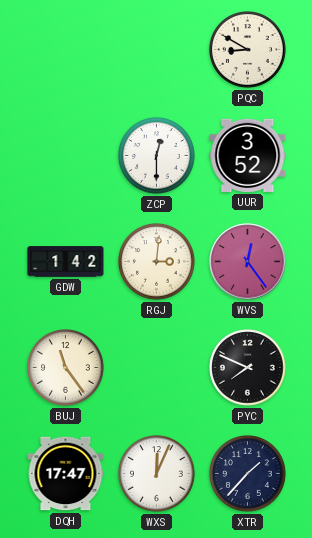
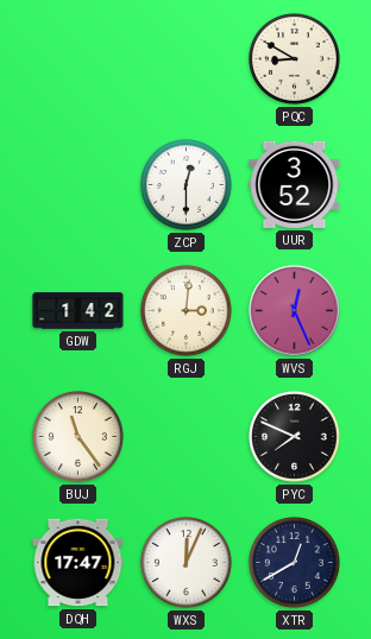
WVS: 12:24 -> 12:26 (295, 311)
XTR: 1:37 -> 12:40 (295, 563)
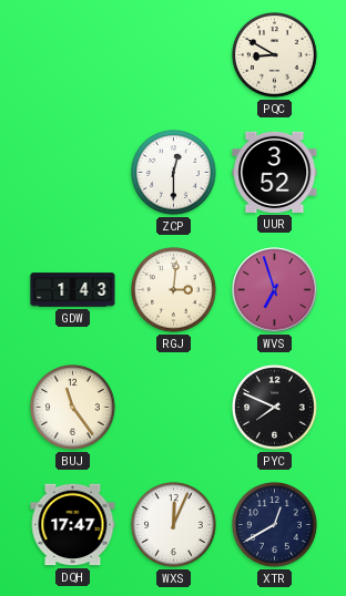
GDW: 1:42 -> 1:43 (73, 290)
WVS: 12:26 -> 6:57 (275, 290)
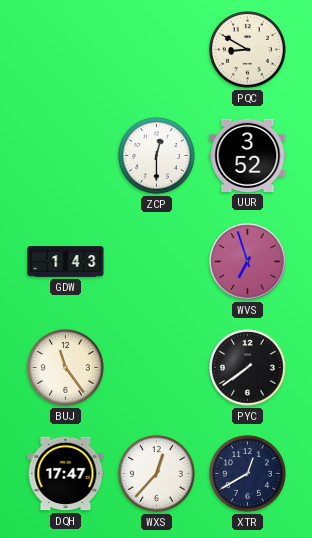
RGJ: 3:01 -> none (174, 290)
PYC: 7:49 -> 7:39 (248, 368)
WXS: 12:04 -> 12:37 (157, 474)
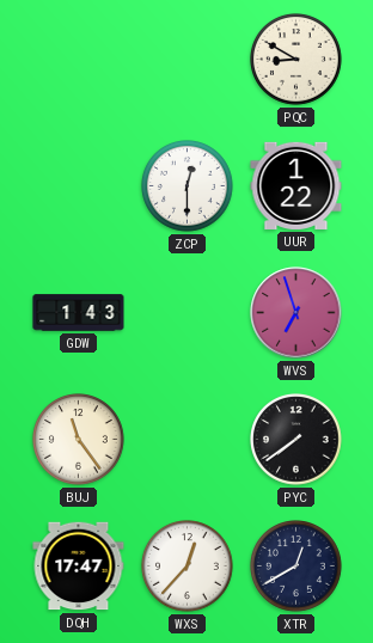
UUR: 3:52 -> 1:22 (296, 185)
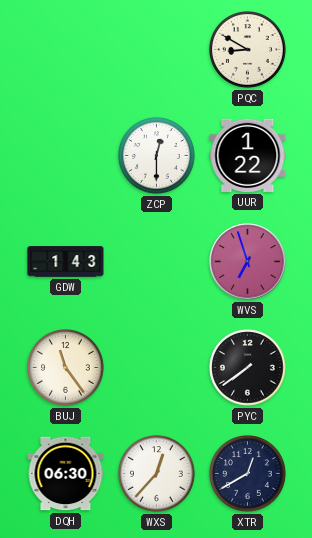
DQH: 17:47 -> 06:30 (66, 474)
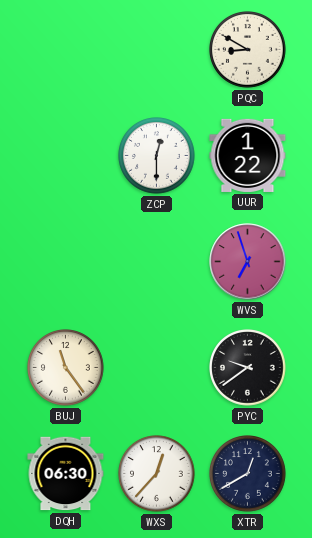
GDW: 1:43 -> none (66, 262)
PYC: 7:39 -> 9:39 (248, 368)
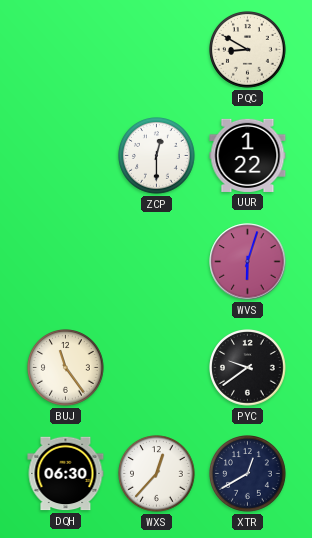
WVS: 6:57 -> 6:03 (248, 262)
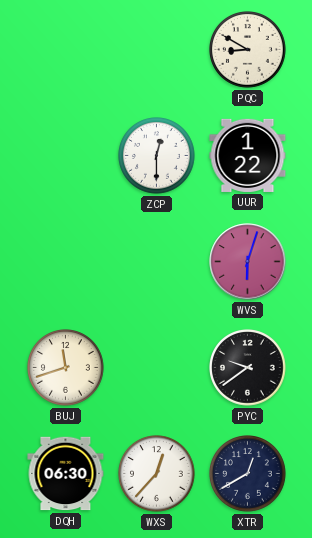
BUJ: 11:24 -> 11:42 (66, 368)
